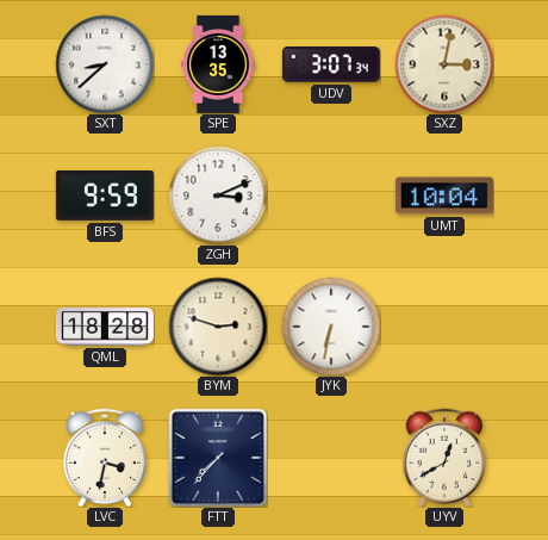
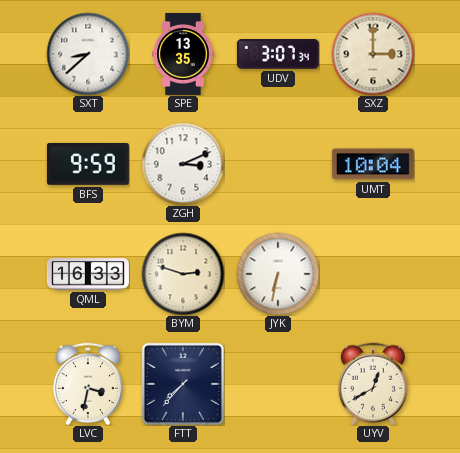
SXZ: 3:02 -> 3:00 (373, 54)
QML: 18:28 -> 16:33 (88, 274)
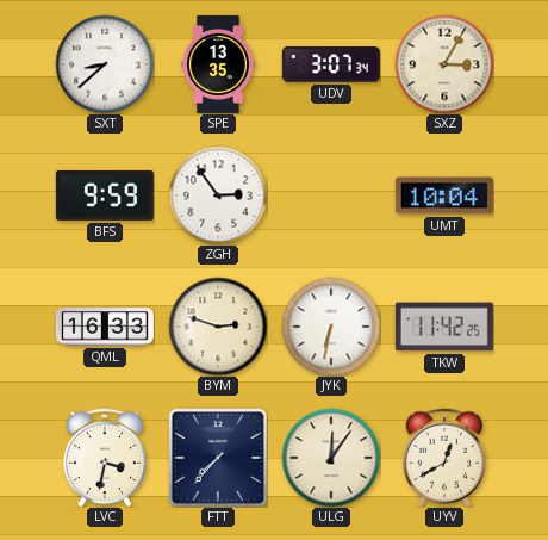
SXZ: 3:00 -> 3:05 (444, 64)
ZGH: 3:11 -> 2:54 (218, 195)
TKW: none -> 11:42 (444, 327)
ULG: none -> 12:06 (331, 458)
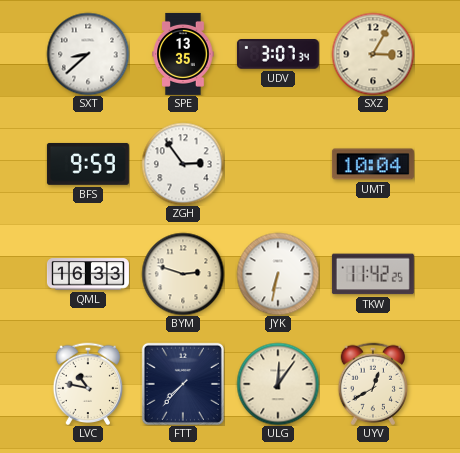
LVC: 3:32 -> 10:47 (88, 383)
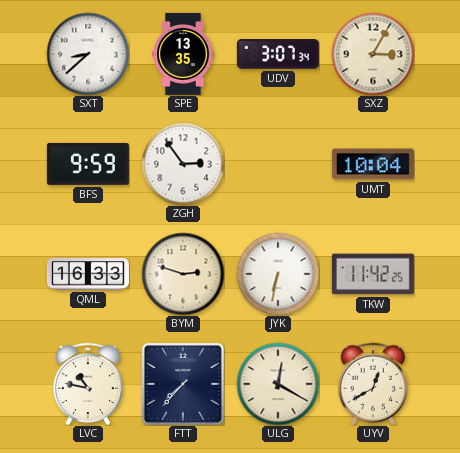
ULG: 12:06 -> 12:20 (278, 384)
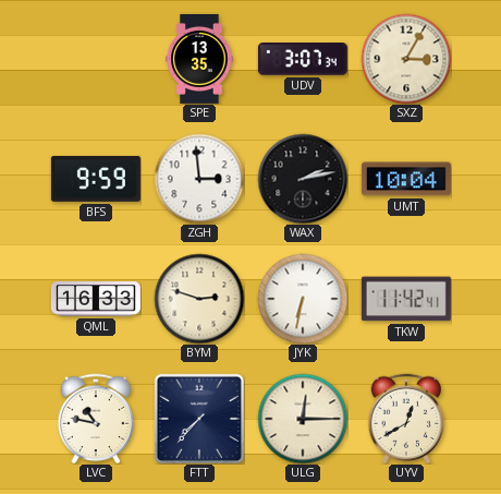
SXT: 8:38 -> none (88, 54)
ZGH: 2:54 -> 2:59 (199, 179)
WAX: none -> 2:13 (303, 179)
TKW: 11:42:25 -> 11:42:41 (406, 299)
ULG: 12:20 -> 12:15 (303, 419)
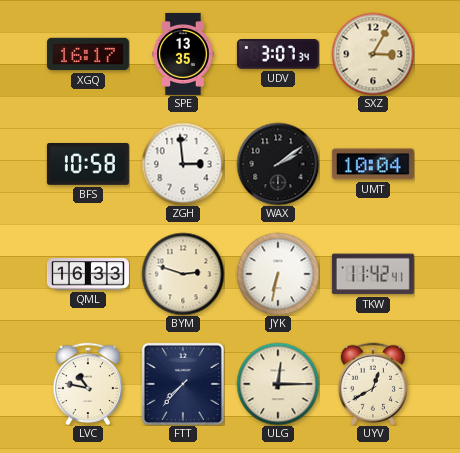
XGQ: none -> 16:17 (88, 54)
BFS: 9:59 -> 10:58 (88, 164)
WAX: 2:13 -> 2:09 (278, 164)
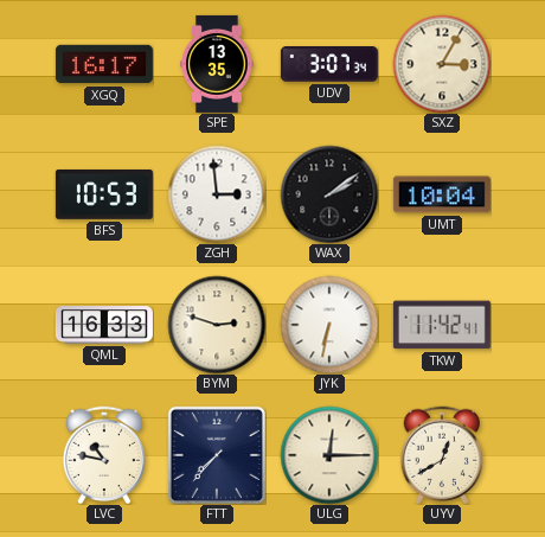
BFS: 10:58 -> 10:53 (104, 194)
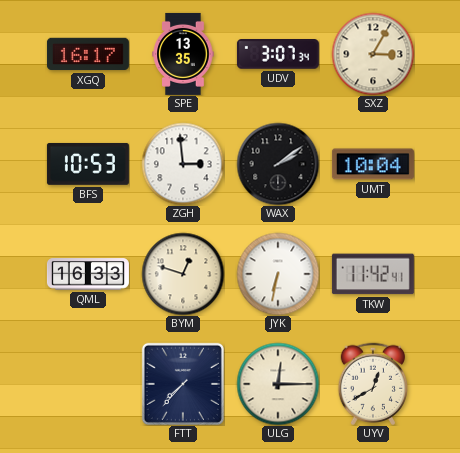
BYM: 2:48 -> 12:48 (183, 274)
LVC: 10:47 -> none (104, 454)
